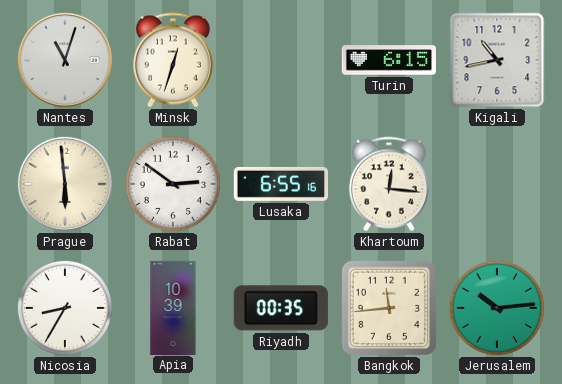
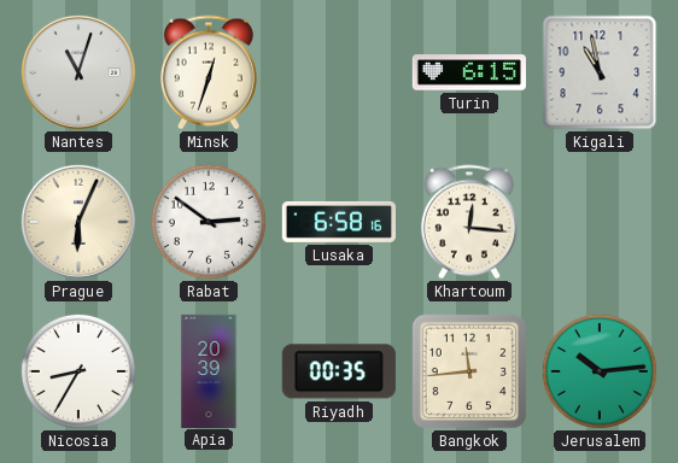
Kigali: 10:43 -> 10:58 (600, 72)
Prague: 5:59 -> 6:04 (78, 222)
Lusaka: 6:55 -> 6:58 (338, 222)
Apia: 10:39 -> 20:39 (209, 370)
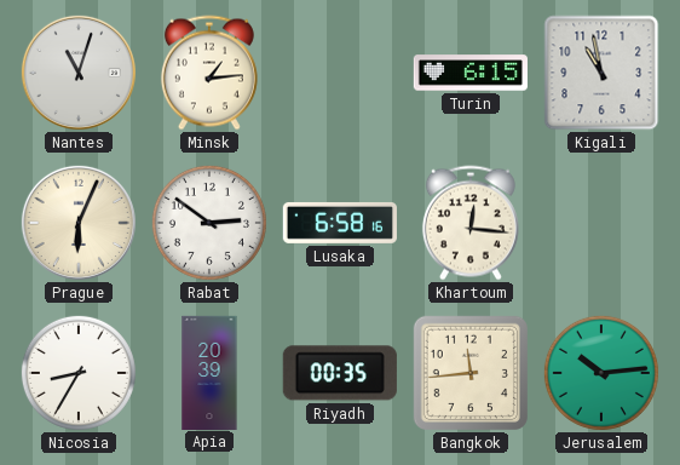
Minsk: 12:33 -> 1:14 (209, 73)
